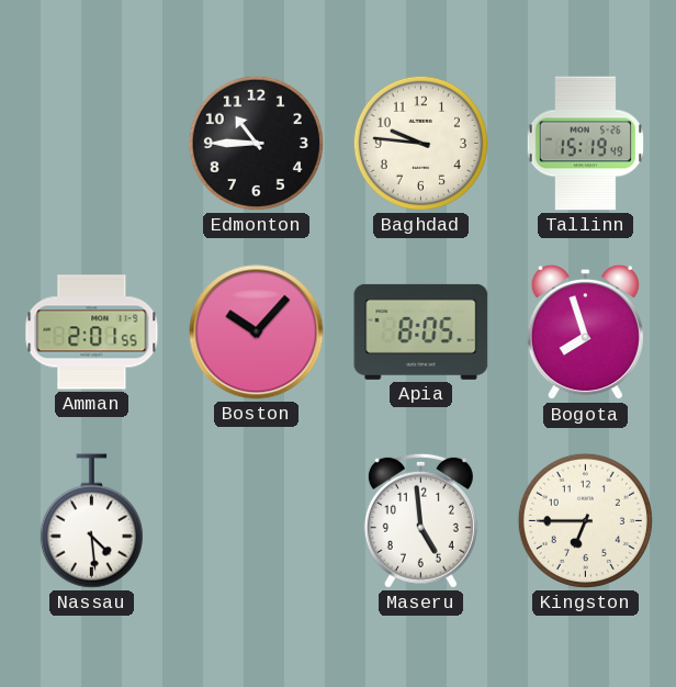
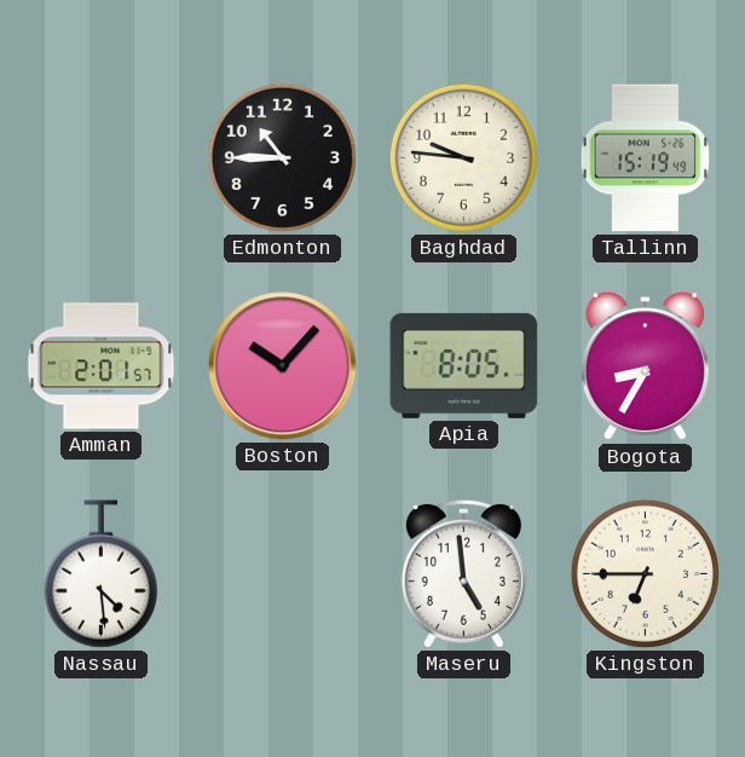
Amman: 2:01:55 -> 2:01:57 (102, 366)
Bogota: 7:57 -> 8:35 (645, 366)
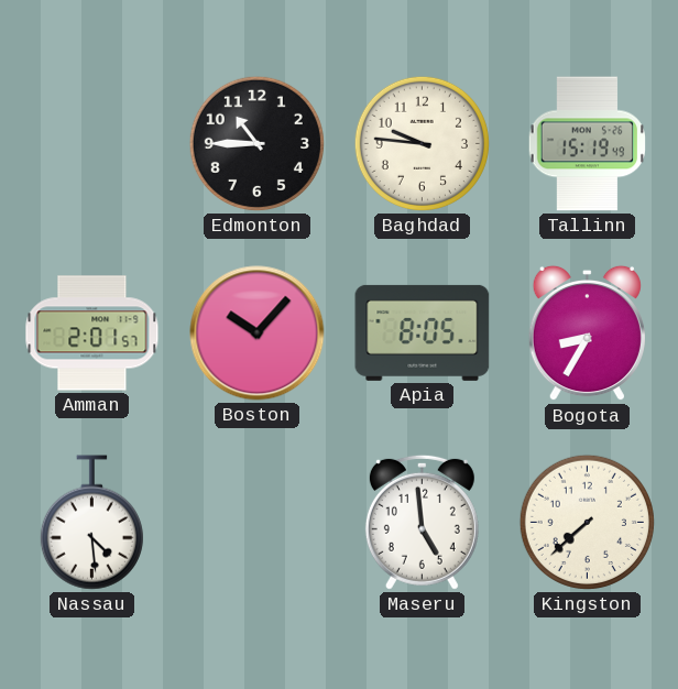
Kingston: 6:45 -> 7:38 (587, 522)
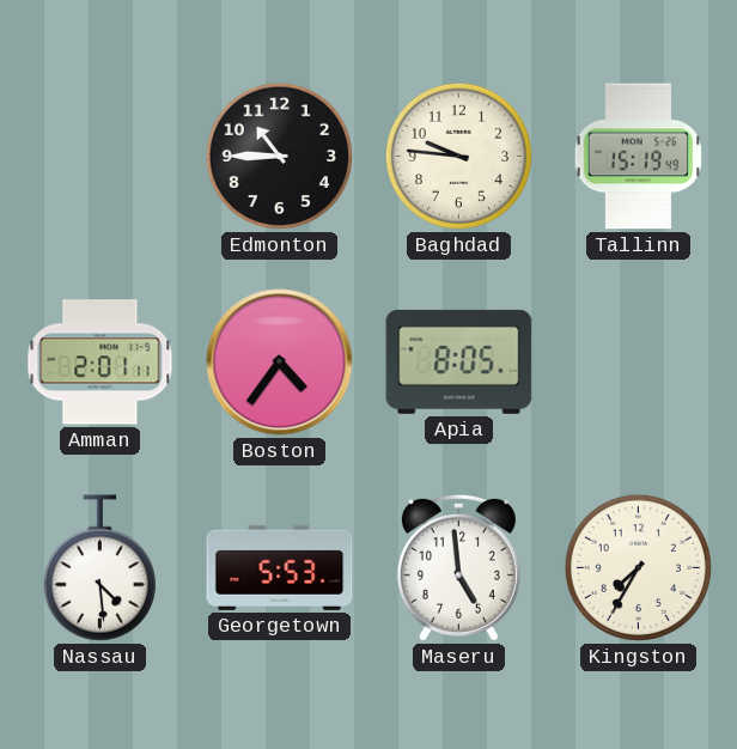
Amman: 2:01:57 -> 2:01:11 (100, 363)
Boston: 10:07 -> 4:36 (280, 363)
Bogota: 8:35 -> none (587, 333)
Georgetown: none -> 5:53 (280, 567)
Kingston: 7:38 -> 7:35 (638, 567)
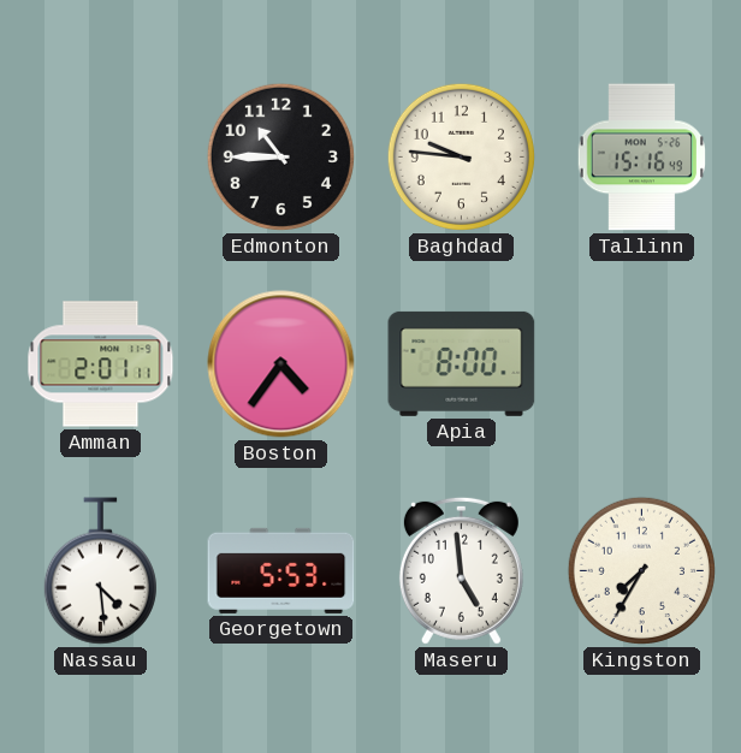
Tallinn: 15:19 -> 15:16 (641, 158)
Apia: 8:05 -> 8:00 (462, 363)
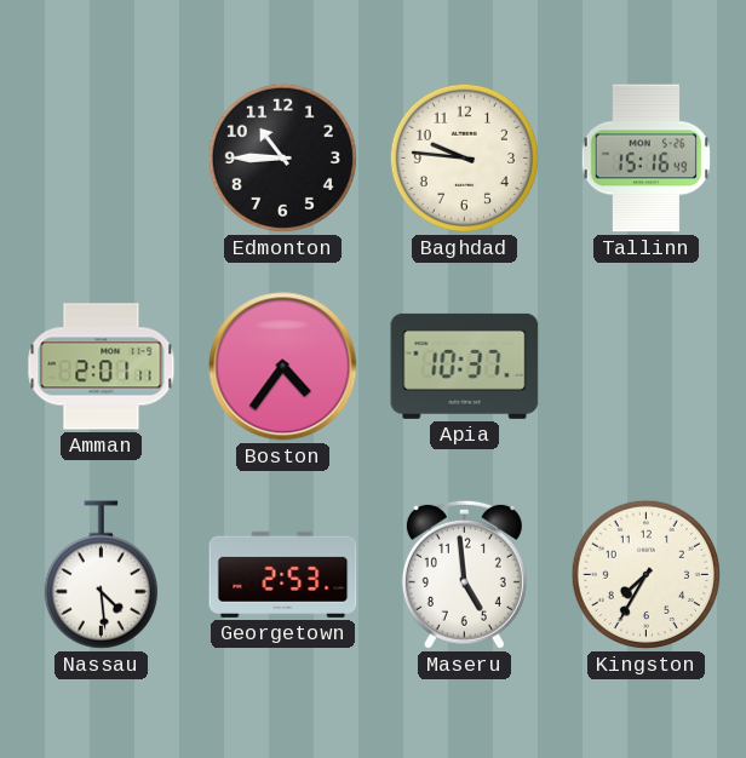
Apia: 8:00 -> 10:37 (465, 366)
Georgetown: 5:53 -> 2:53 (283, 574)
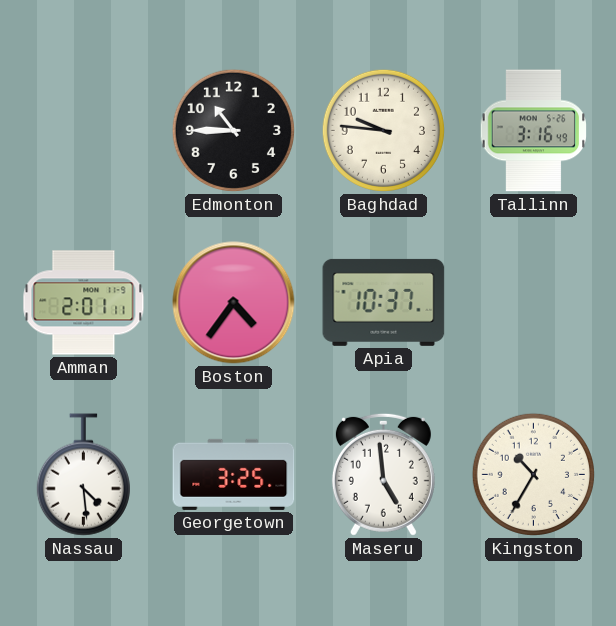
Tallinn: 15:16 -> 3:16 (533, 131)
Georgetown: 2:53 -> 3:25 (234, 474)
Kingston: 7:35 -> 10:35 (533, 474)
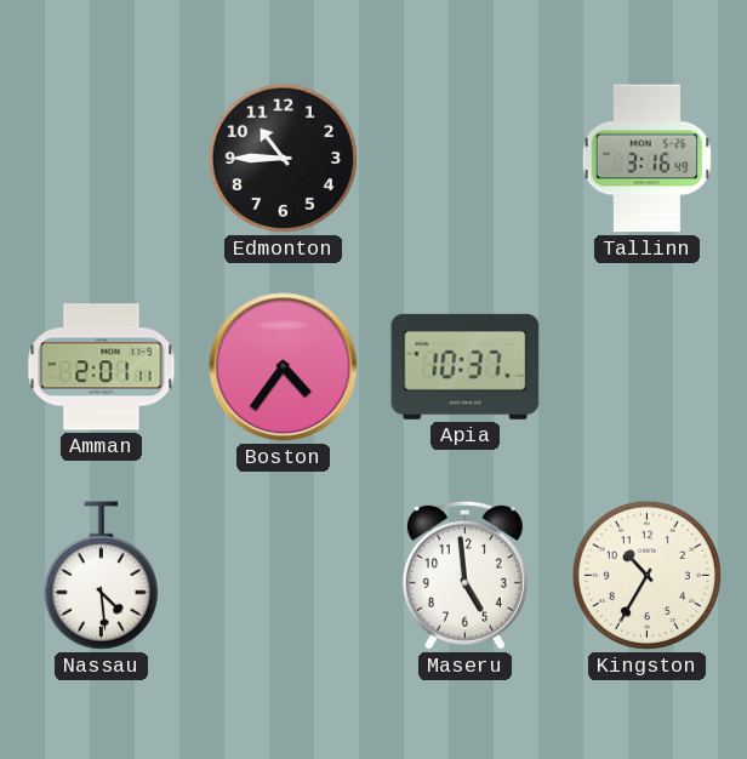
Baghdad: 9:46 -> none (383, 130)
Georgetown: 3:25 -> none (234, 474)
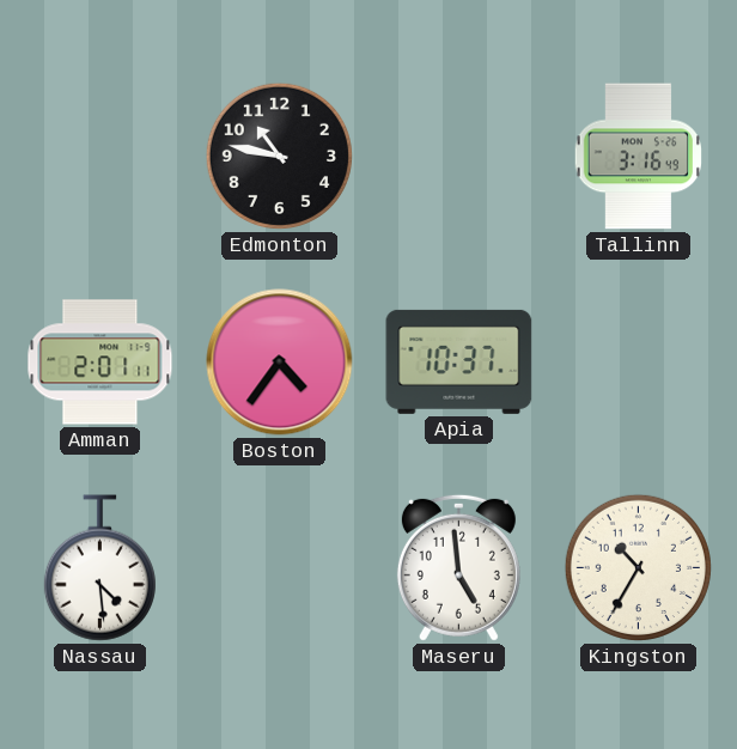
Edmonton: 10:45 -> 10:47 (279, 156)
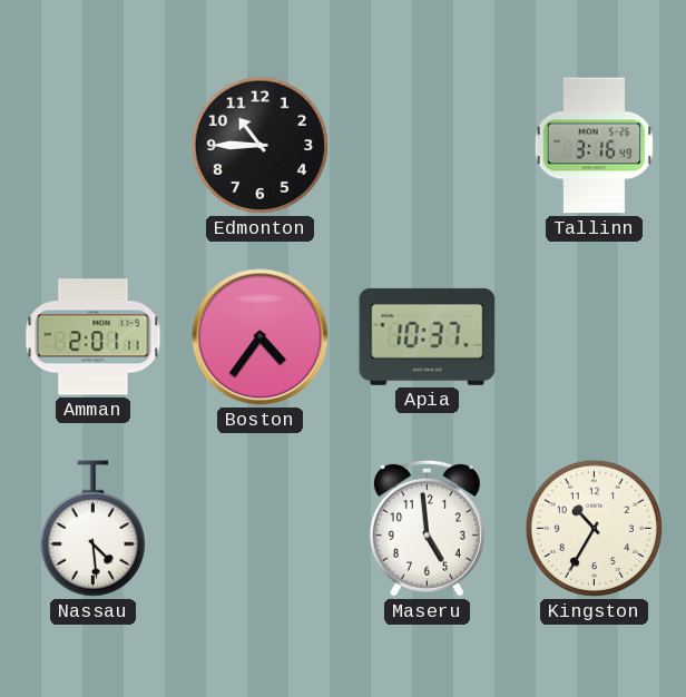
Edmonton: 10:47 -> 10:45 (259, 145)
